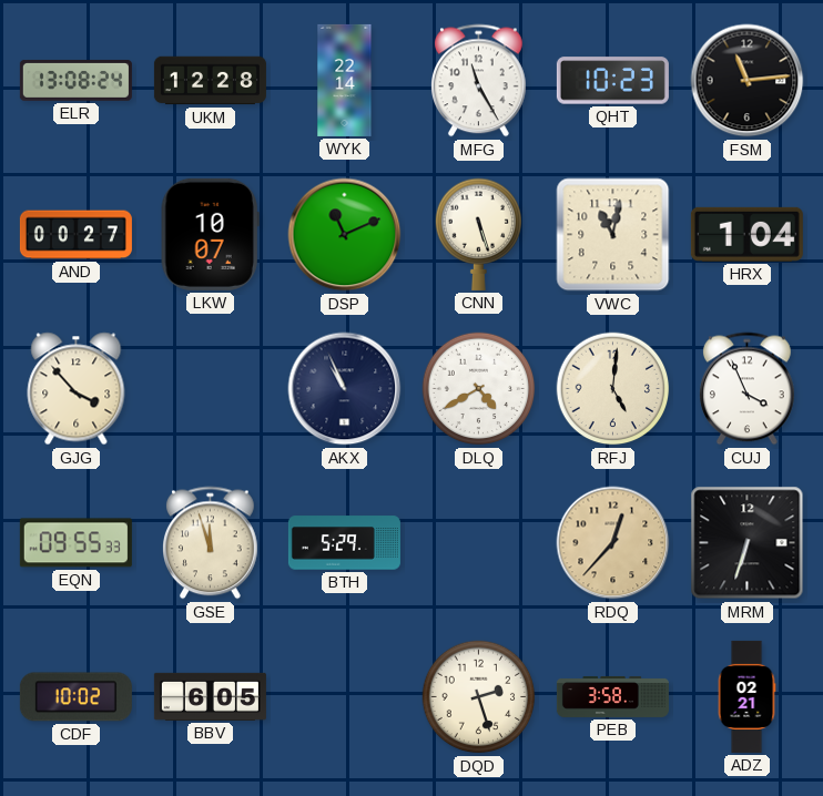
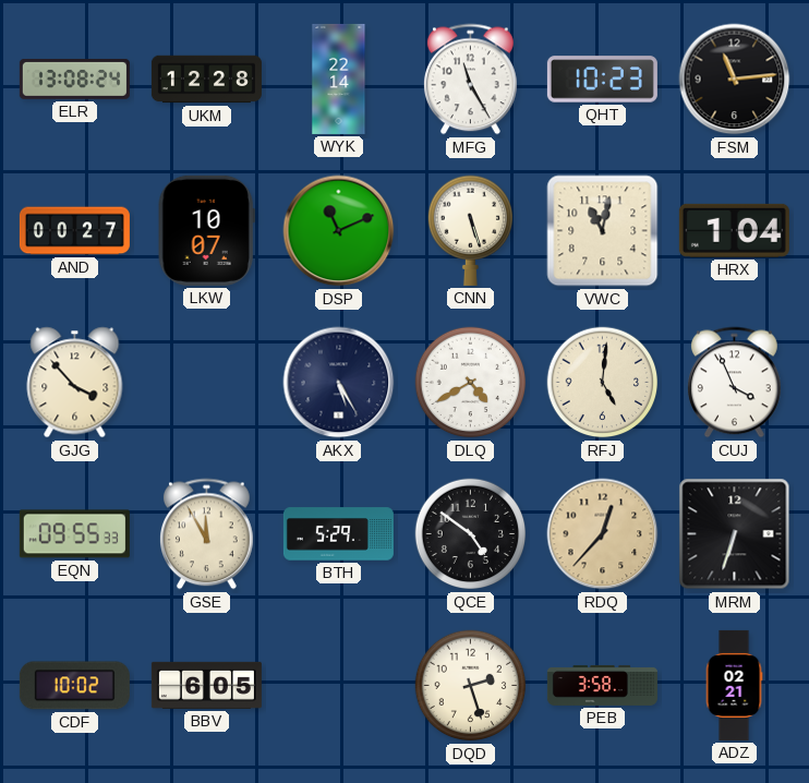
AKX: 10:56 -> 5:25 (339, 383)
GSE: 11:57 -> 11:55 (207, 534)
QCE: none -> 4:51 (471, 534)
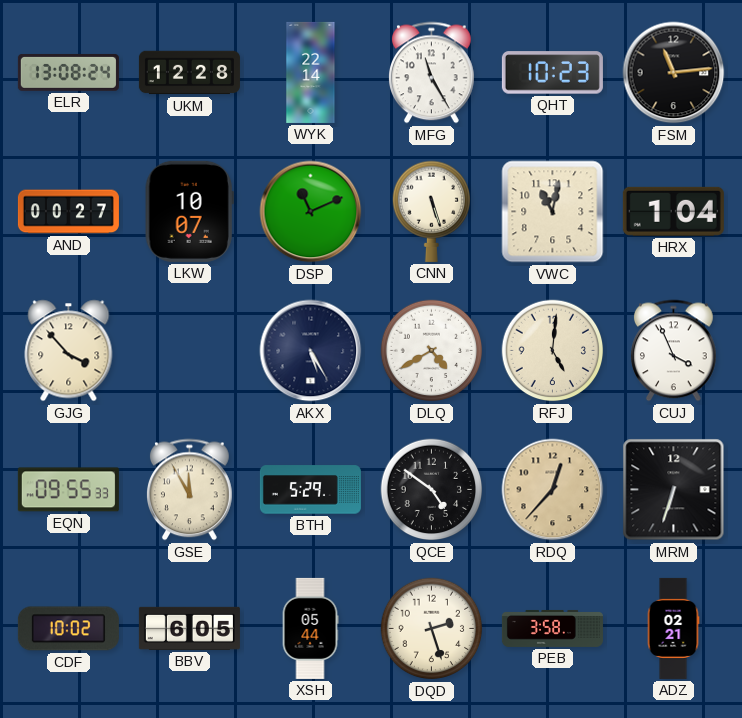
XSH: none -> 05:44 (310, 628)
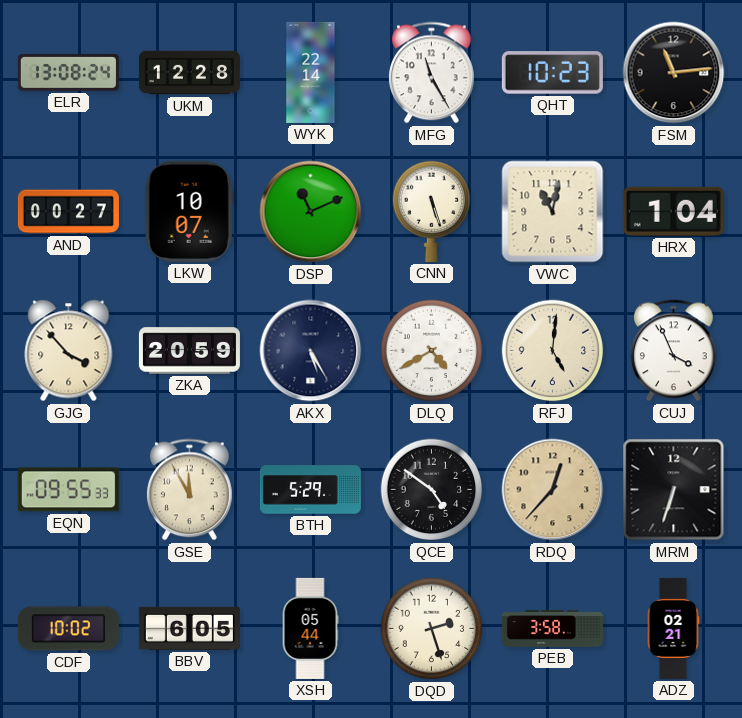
ZKA: none -> 20:59 (189, 351)
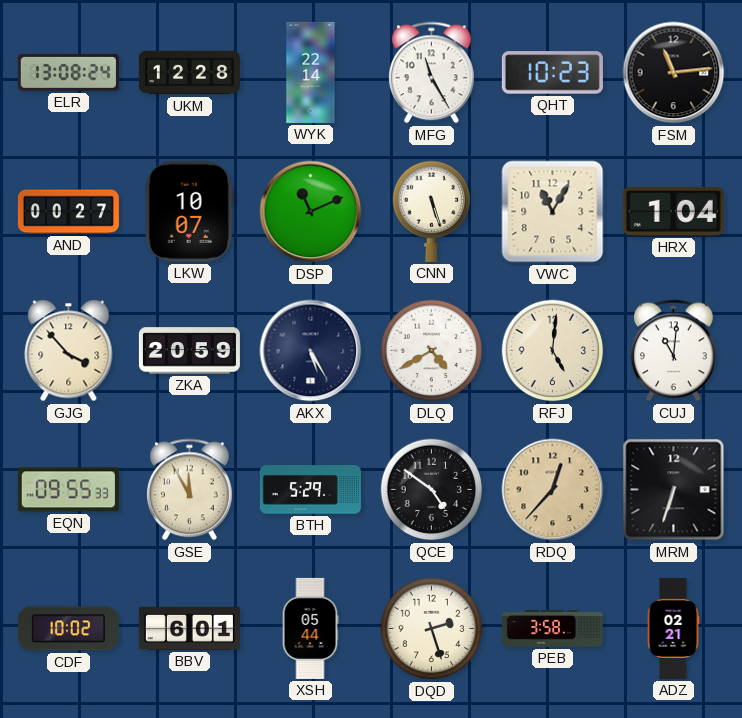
VWC: 11:02 -> 11:05 (553, 212)
CUJ: 3:56 -> 11:01 (674, 351)
BBV: 6:05 -> 6:01 (189, 628)
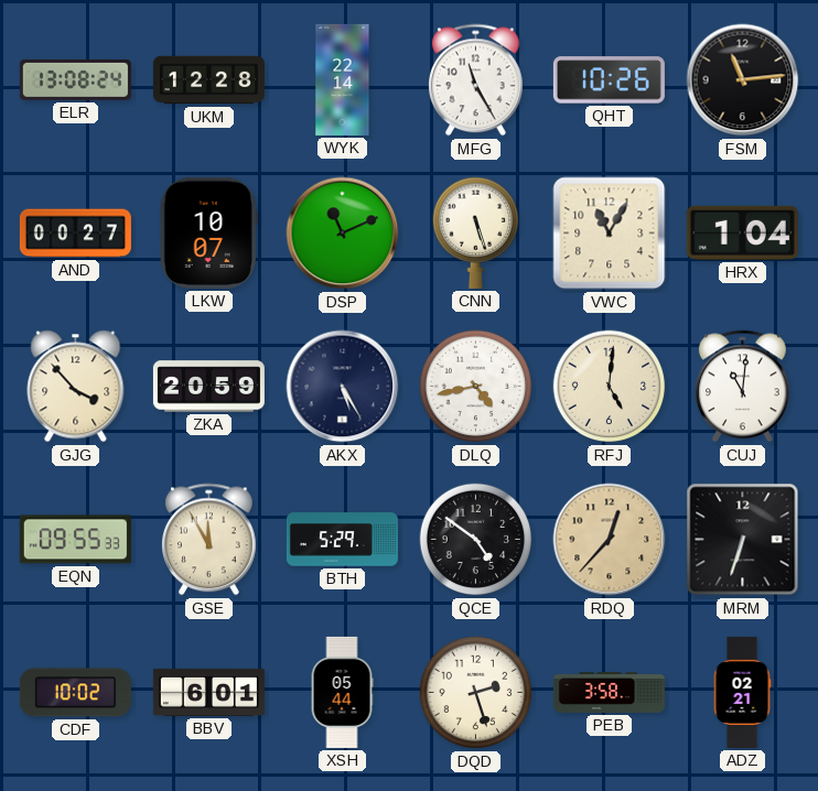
QHT: 10:23 -> 10:26 (609, 80)
DLQ: 4:40 -> 4:43 (476, 387)
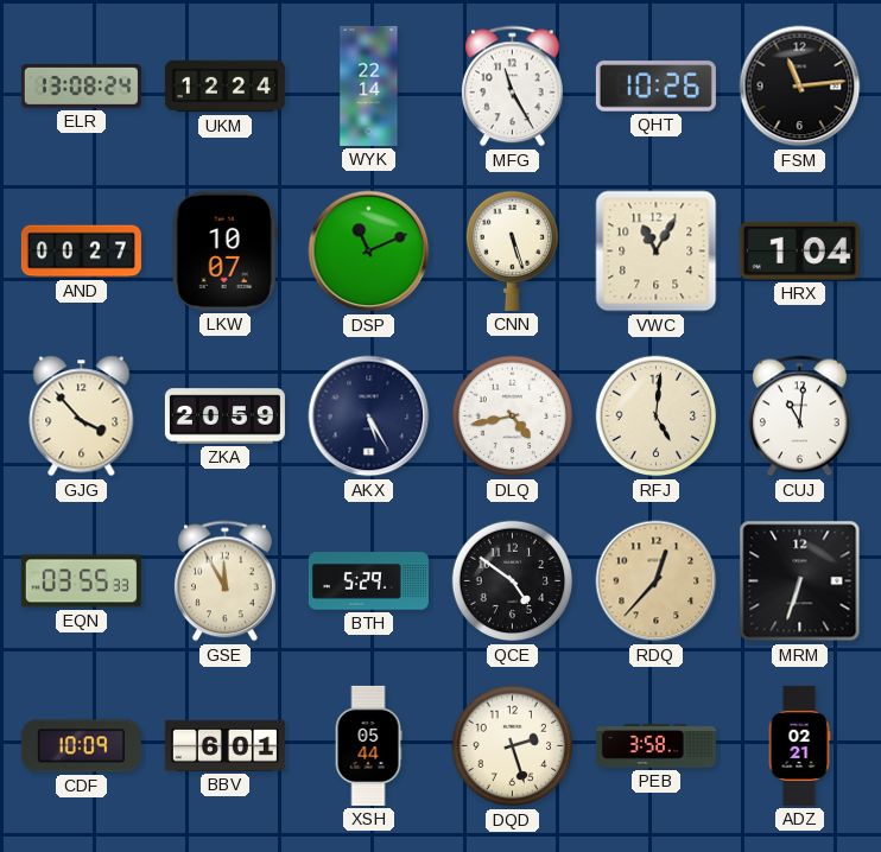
UKM: 12:28 -> 12:24 (224, 87)
EQN: 09:55 -> 03:55 (81, 581)
CDF: 10:02 -> 10:09 (81, 746)
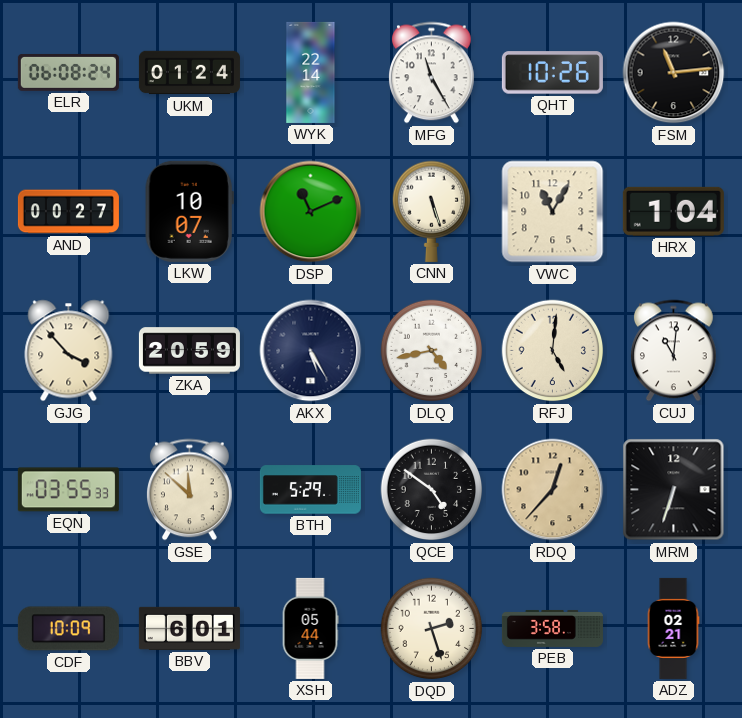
ELR: 13:08 -> 06:08 (68, 72)
UKM: 12:24 -> 01:24 (189, 73)
GSE: 11:55 -> 11:52 (190, 490)
